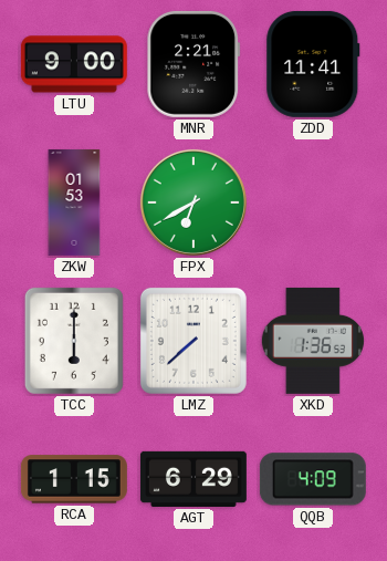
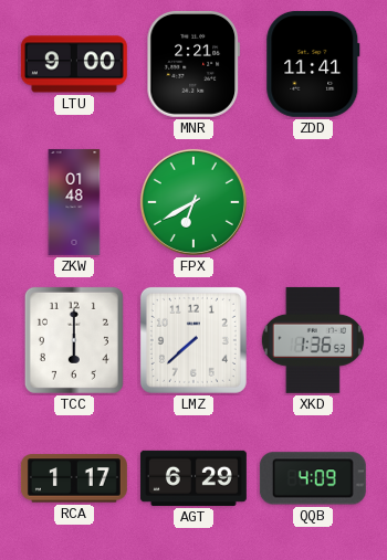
ZKW: 01:53 -> 01:48 (74, 202)
RCA: 1:15 -> 1:17 (74, 478)
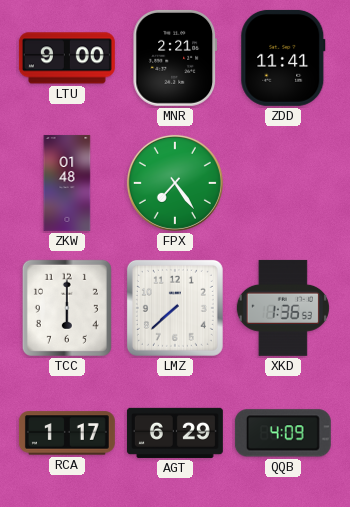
FPX: 6:40 -> 7:24 (175, 183)
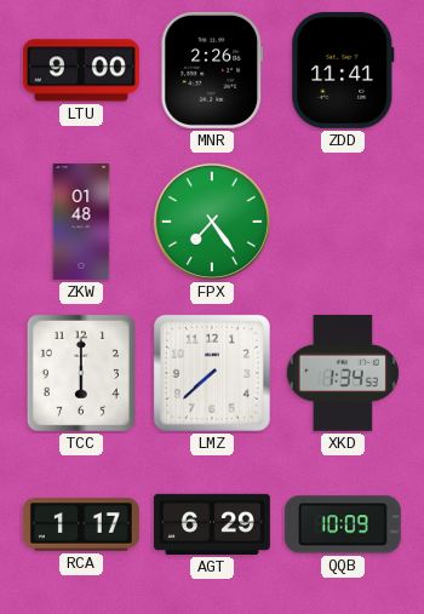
MNR: 2:21 -> 2:26 (212, 70)
XKD: 1:36 -> 1:34 (343, 373)
QQB: 4:09 -> 10:09 (343, 524)
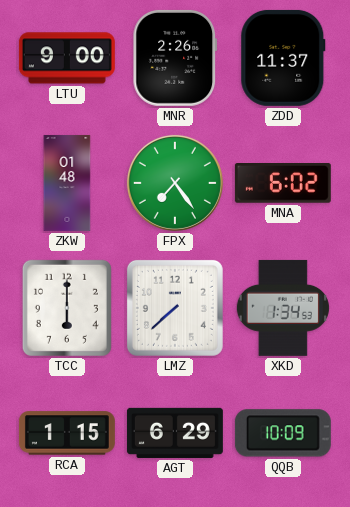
ZDD: 11:41 -> 11:37 (283, 58)
MNA: none -> 6:02 (283, 184)
RCA: 1:17 -> 1:15 (67, 433)
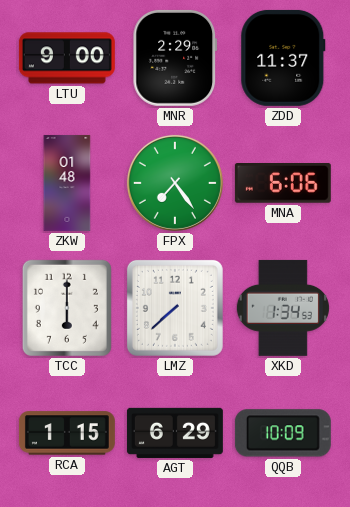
MNR: 2:26 -> 2:29 (175, 58)
MNA: 6:02 -> 6:06 (283, 184)
